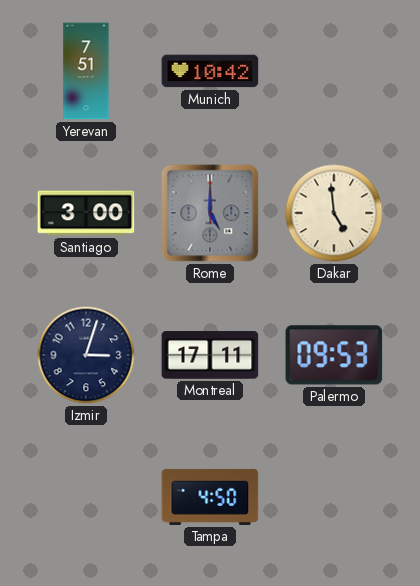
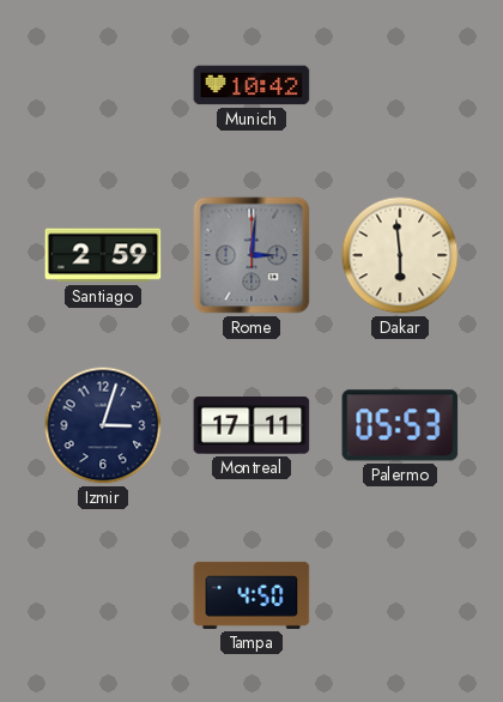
Yerevan: 7:51 -> none (86, 71)
Santiago: 3:00 -> 2:59 (103, 255)
Rome: 5:00 -> 3:01 (251, 255)
Dakar: 4:59 -> 5:59 (400, 255)
Palermo: 09:53 -> 05:53 (400, 425)
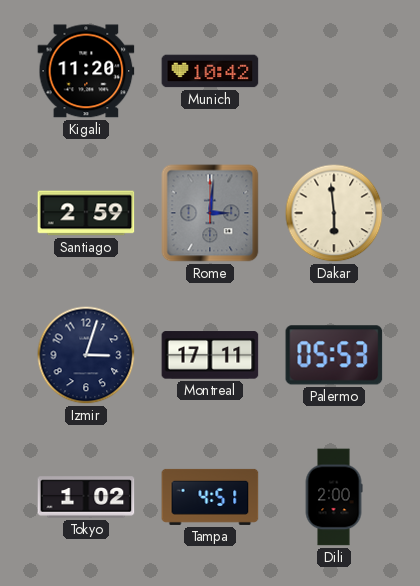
Kigali: none -> 11:20 (86, 71)
Tokyo: none -> 1:02 (86, 497)
Tampa: 4:50 -> 4:51 (210, 497)
Dili: none -> 2:00 (334, 497)
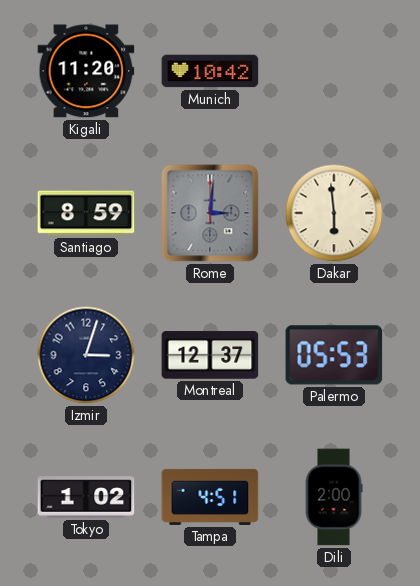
Santiago: 2:59 -> 8:59 (86, 213)
Montreal: 17:11 -> 12:37 (210, 355)
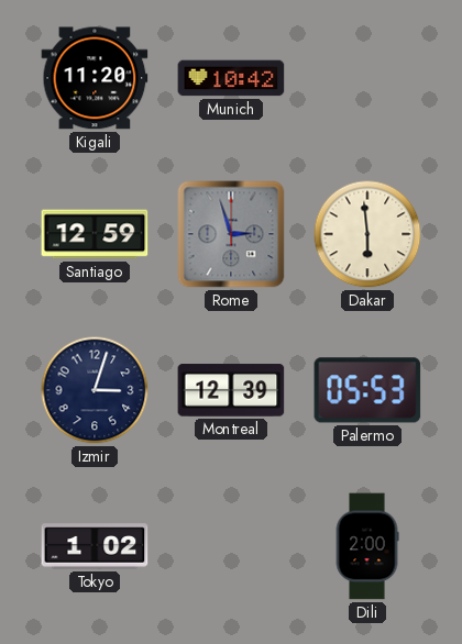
Santiago: 8:59 -> 12:59 (95, 234)
Rome: 3:01 -> 2:57 (231, 234)
Montreal: 12:37 -> 12:39 (231, 390)
Tampa: 4:51 -> none (210, 497)
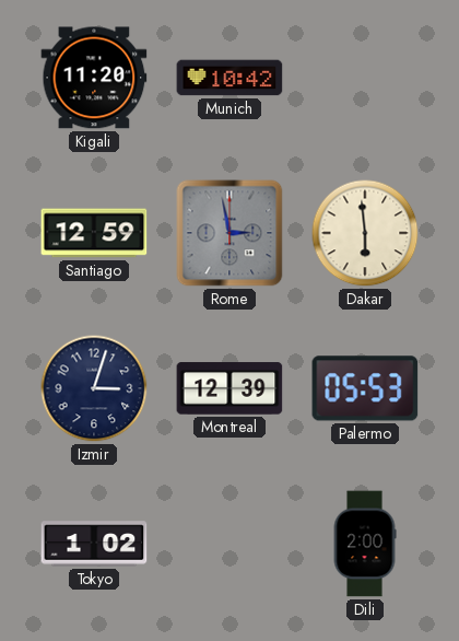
Rome: 2:57 -> 2:58 (229, 233)
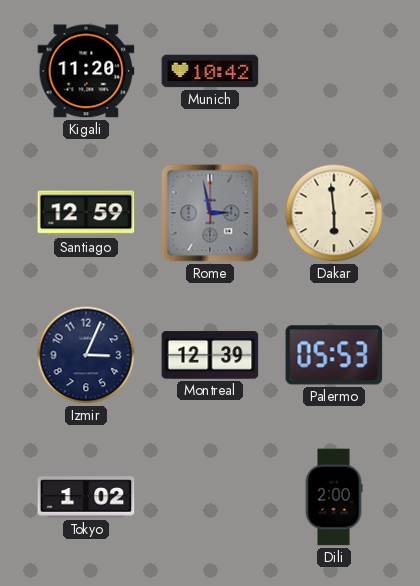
Izmir: 3:03 -> 3:04 (86, 355)
